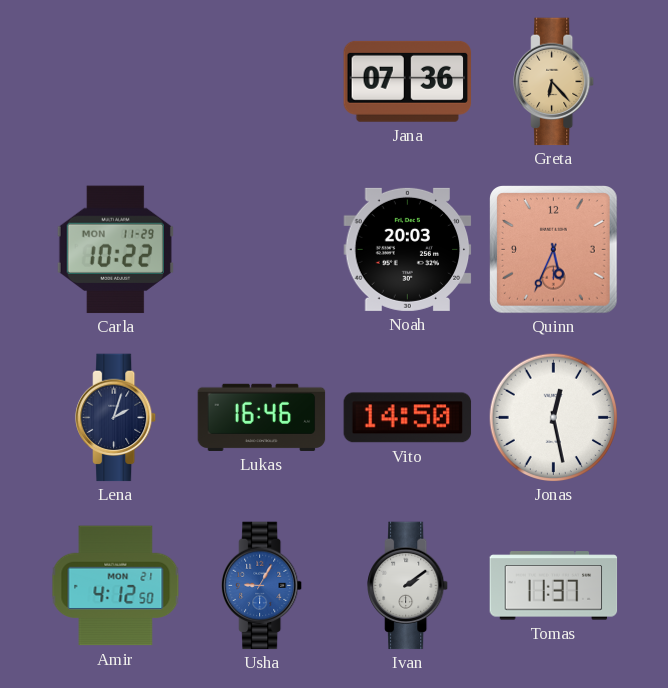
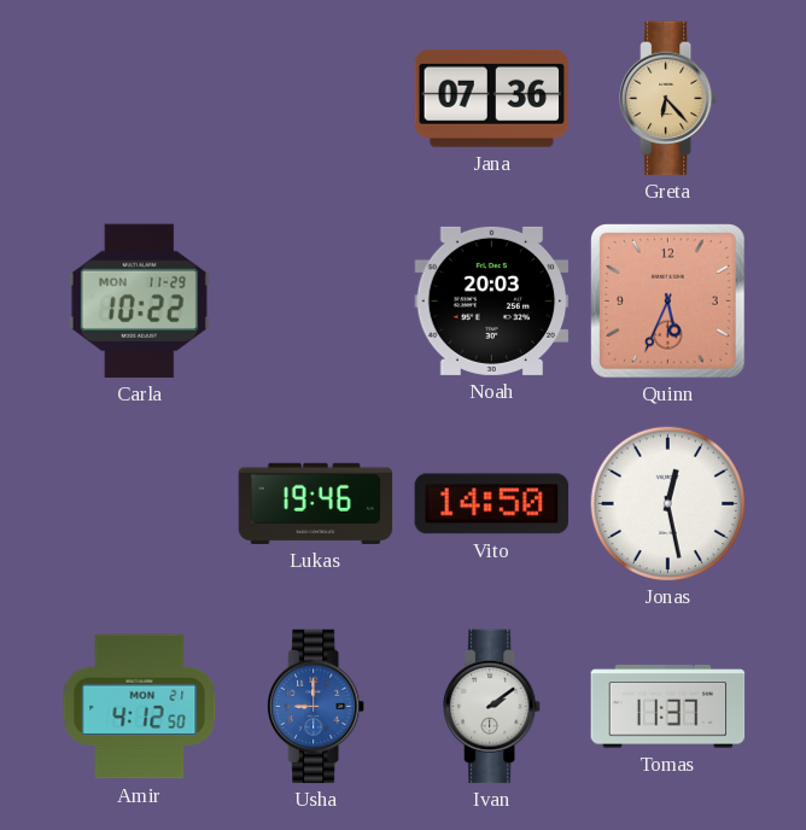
Lena: 2:03 -> none (117, 418)
Lukas: 16:46 -> 19:46 (316, 503)
Usha: 9:05 -> 9:00 (317, 707)
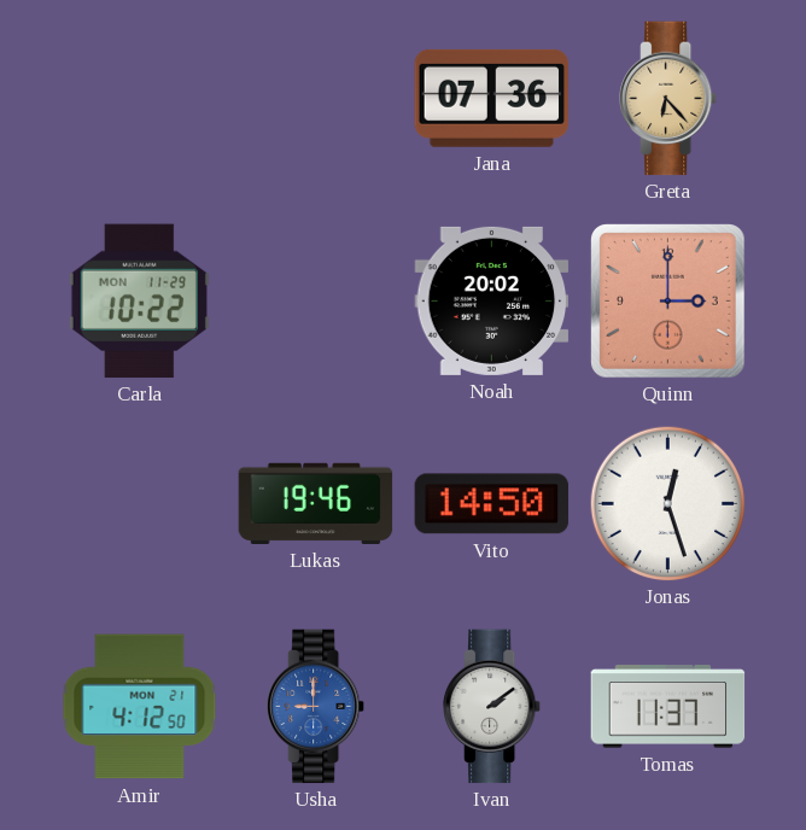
Noah: 20:03 -> 20:02 (492, 300)
Quinn: 5:34 -> 3:00 (668, 302)
Jonas: 12:28 -> 12:27 (667, 503)
